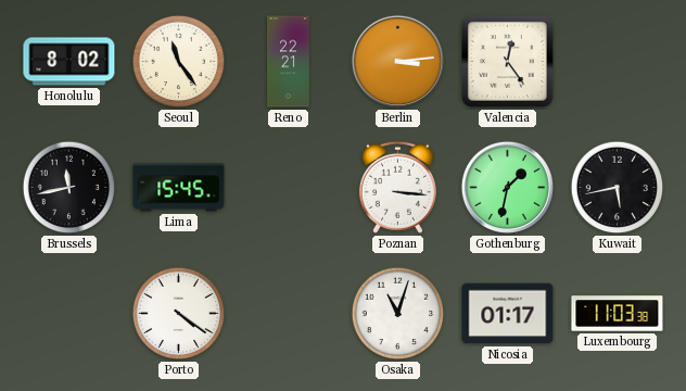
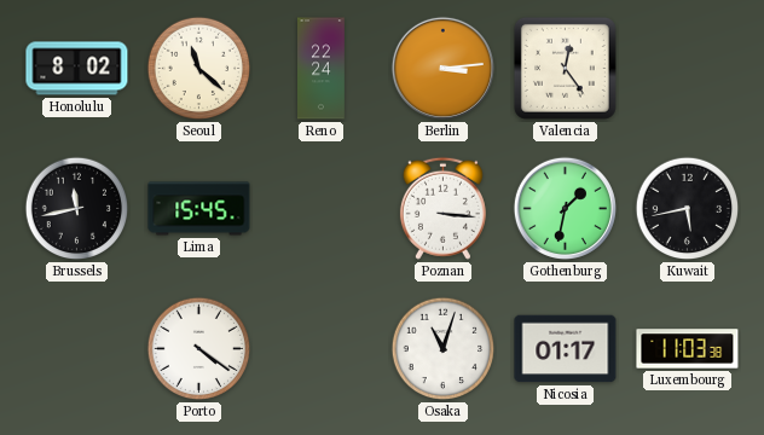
Seoul: 11:24 -> 11:22 (199, 69)
Reno: 22:21 -> 22:24 (322, 69)
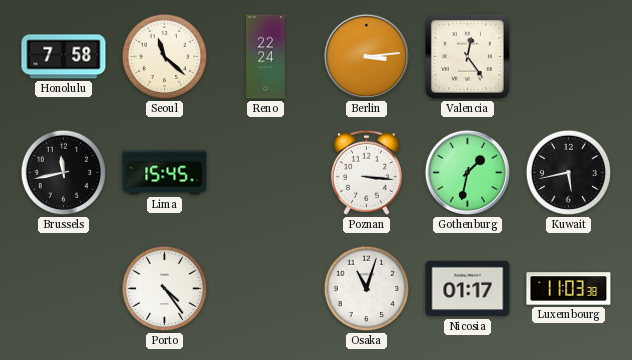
Honolulu: 8:02 -> 7:58 (64, 57)
Porto: 4:21 -> 4:24 (165, 289)
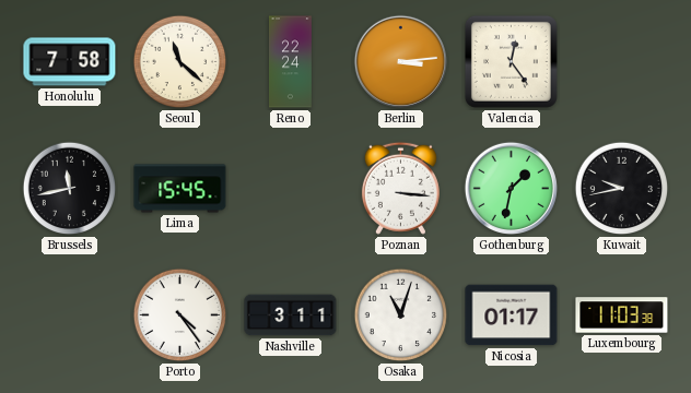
Kuwait: 5:43 -> 9:43 (622, 189)
Nashville: none -> 3:11 (291, 315)
